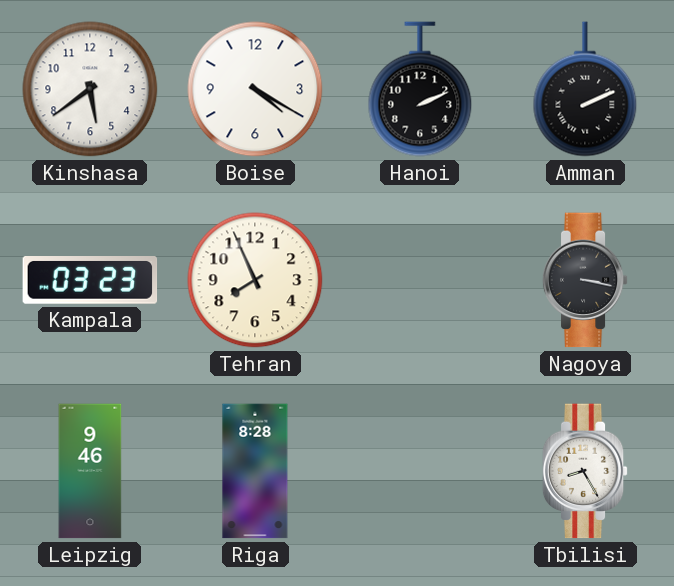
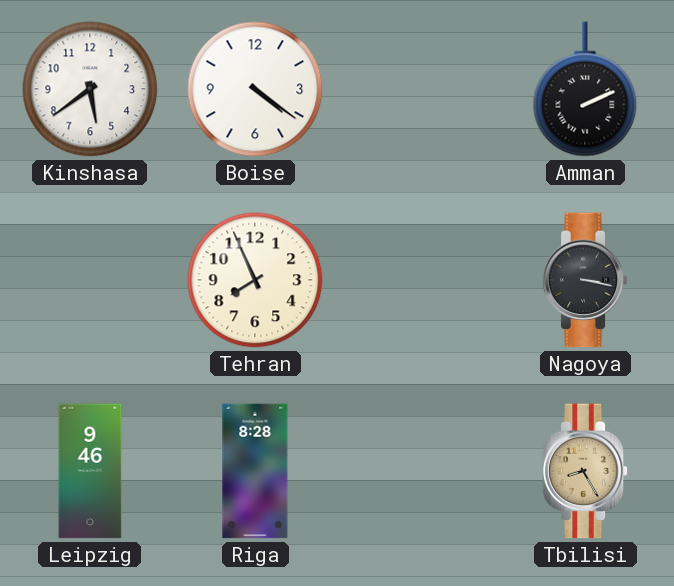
Boise: 4:20 -> 4:21 (255, 89)
Hanoi: 2:11 -> none (420, 89)
Kampala: 03:23 -> none (90, 281)
Tbilisi dial: white -> champagne (585, 471)
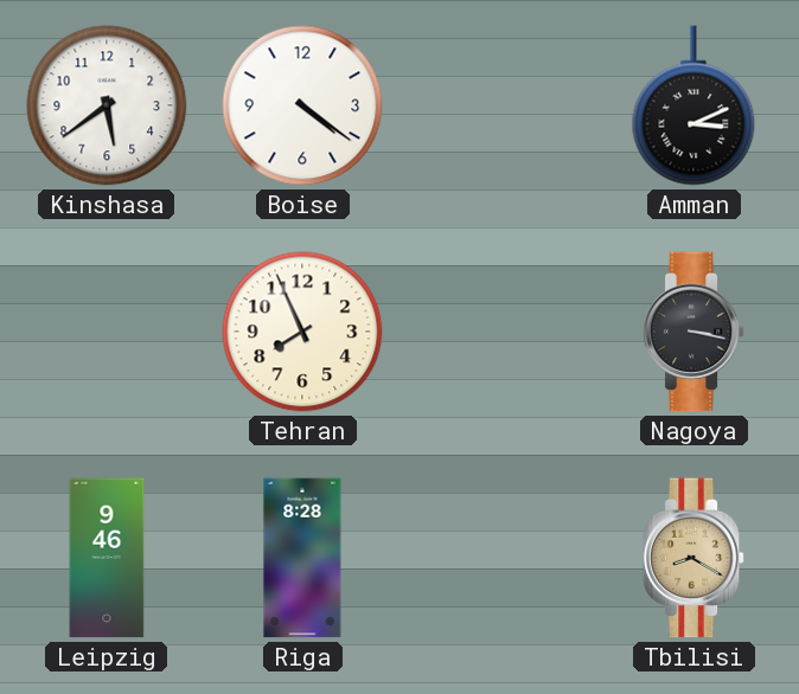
Amman: 2:11 -> 3:11 (693, 105)
Tbilisi: 8:25 -> 8:20 (693, 558)
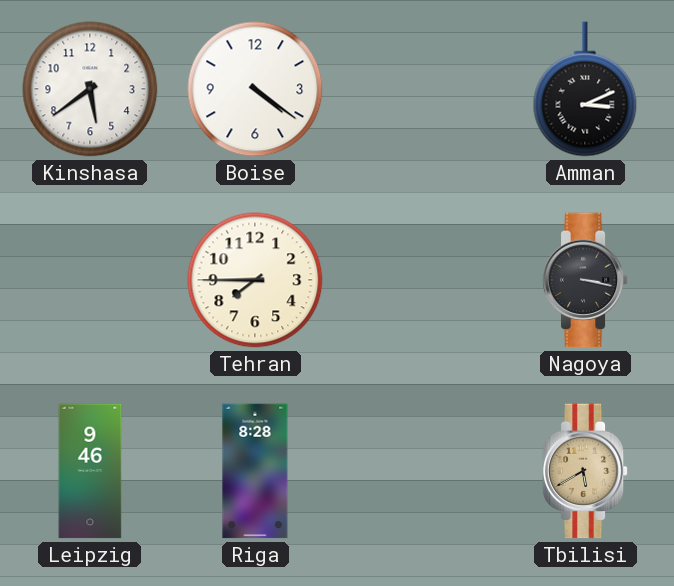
Tehran: 7:56 -> 7:45 (255, 280)
Tbilisi: 8:20 -> 5:40 (585, 471)
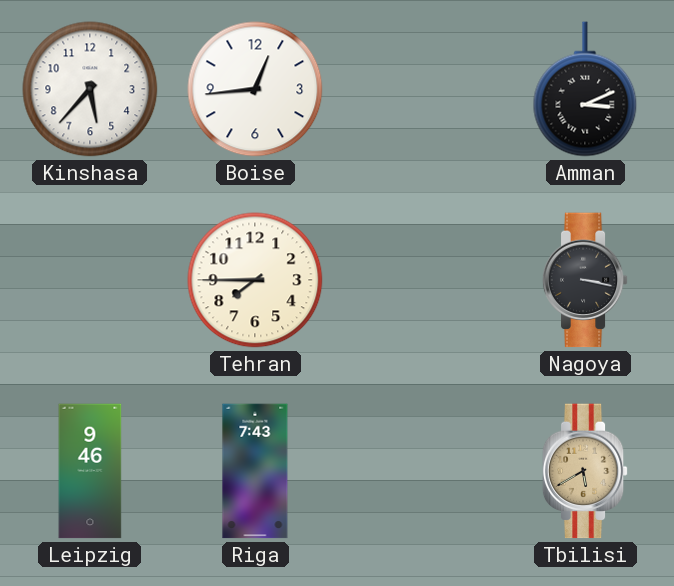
Kinshasa: 5:39 -> 5:37 (90, 89)
Boise: 4:21 -> 12:44 (255, 89)
Riga: 8:28 -> 7:43 (255, 471)
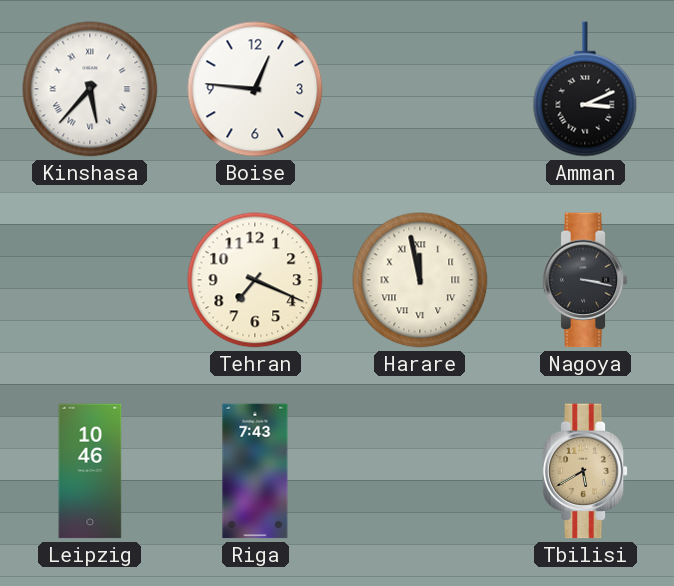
Kinshasa numerals: Arabic -> Roman (90, 89)
Boise: 12:44 -> 12:46 (255, 89)
Tehran: 7:45 -> 7:19 (255, 280)
Harare: none -> 11:58 (420, 280)
Leipzig: 9:46 -> 10:46 (90, 471)
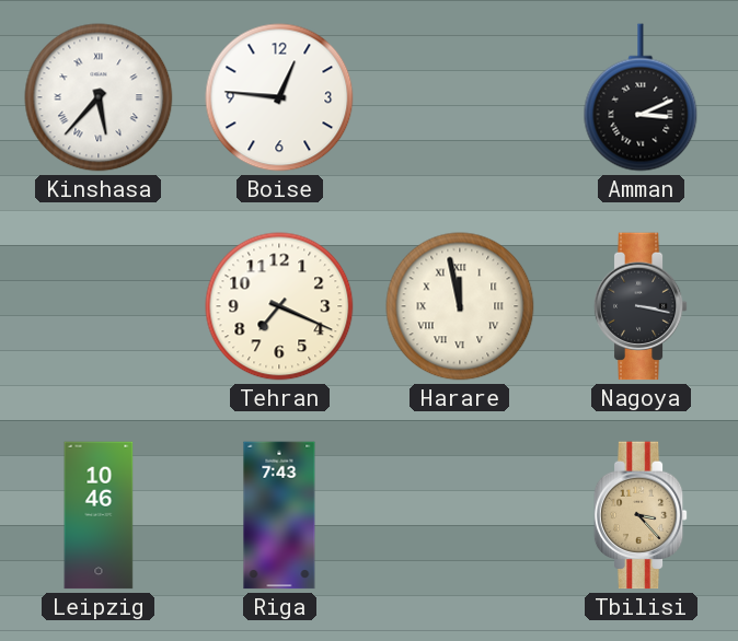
Tbilisi: 5:40 -> 3:23 (641, 515)
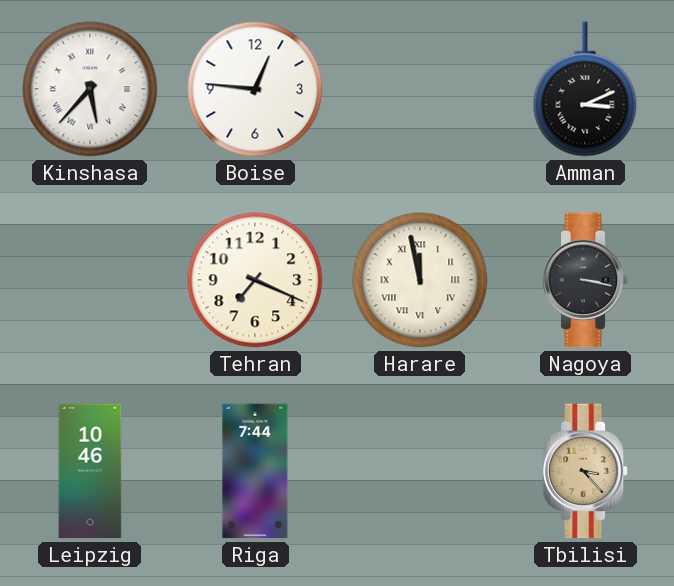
Riga: 7:43 -> 7:44 (255, 471)
